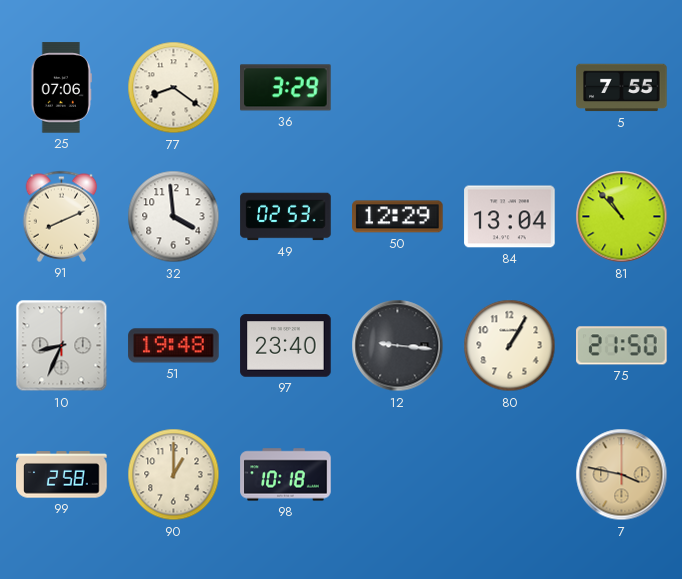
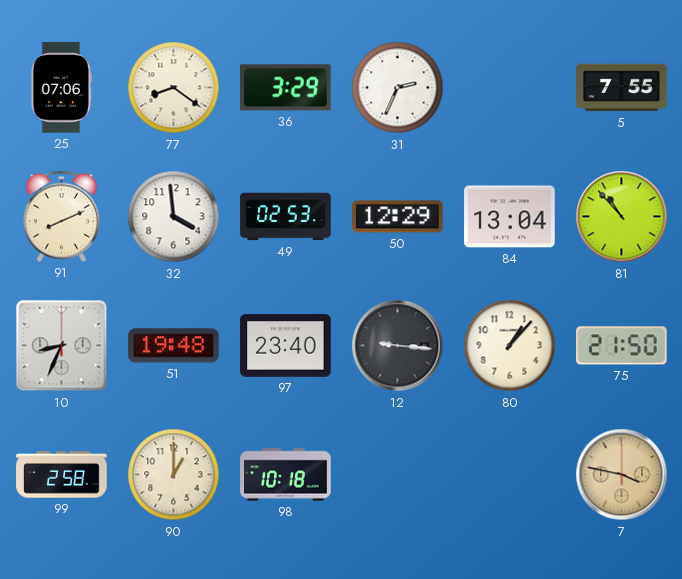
31: none -> 2:34 (398, 88)
80: 1:05 -> 1:07 (510, 346)
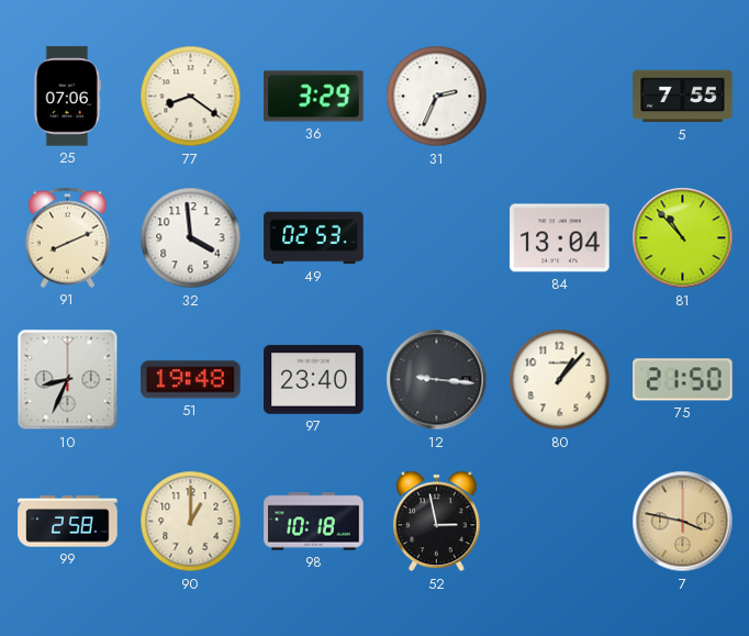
50: 12:29 -> none (398, 217)
52: none -> 2:58 (437, 522)
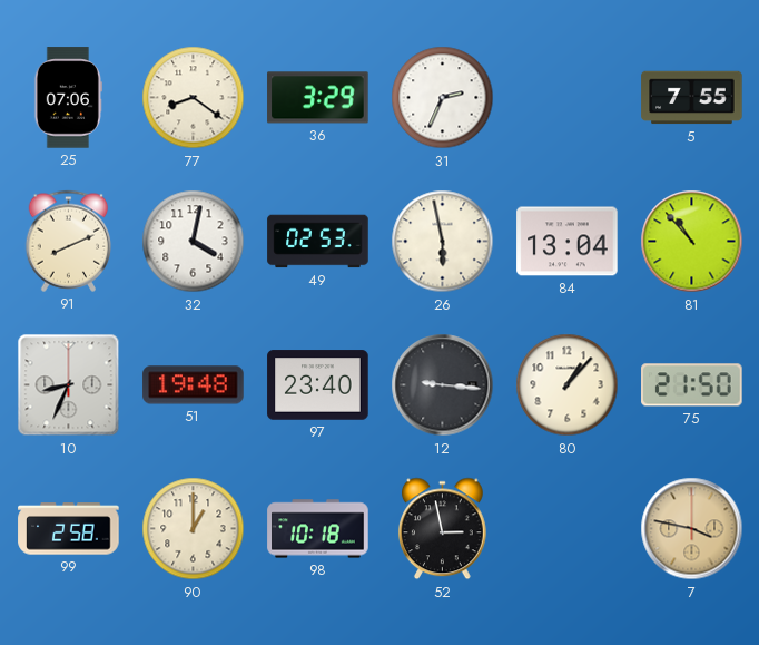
32: 3:59 -> 4:02 (194, 242)
26: none -> 5:58 (443, 242)
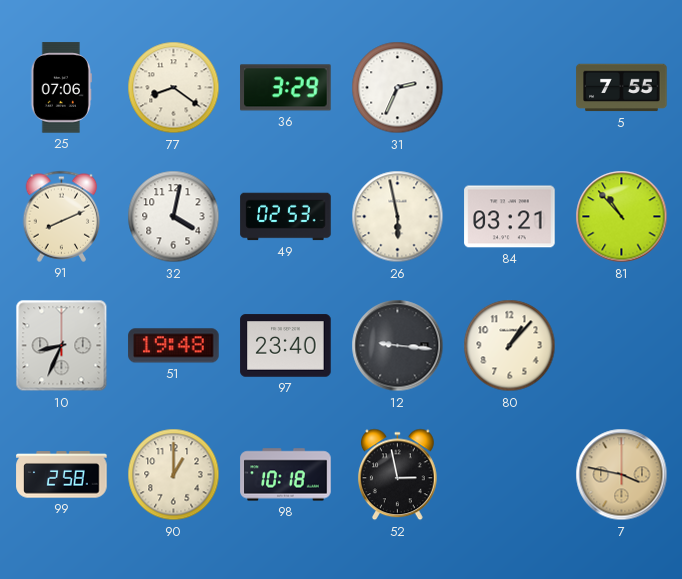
84: 13:04 -> 03:21 (510, 217)
75: 21:50 -> none (692, 385)
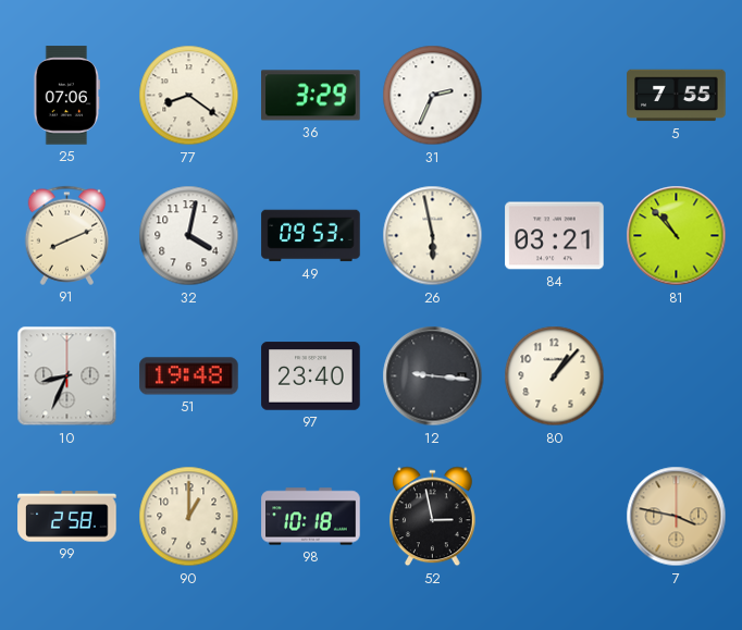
49: 02:53 -> 09:53 (311, 236)
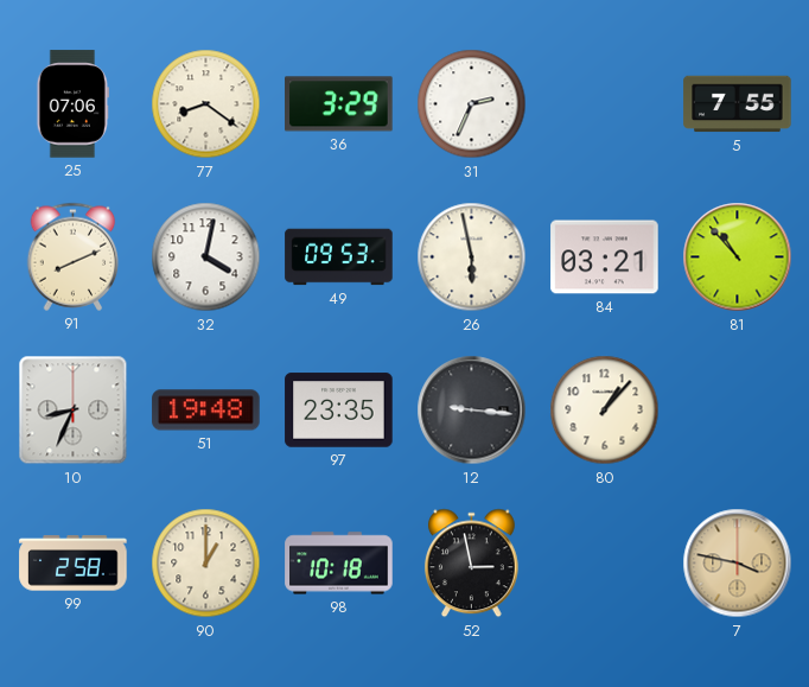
97: 23:40 -> 23:35 (339, 411)
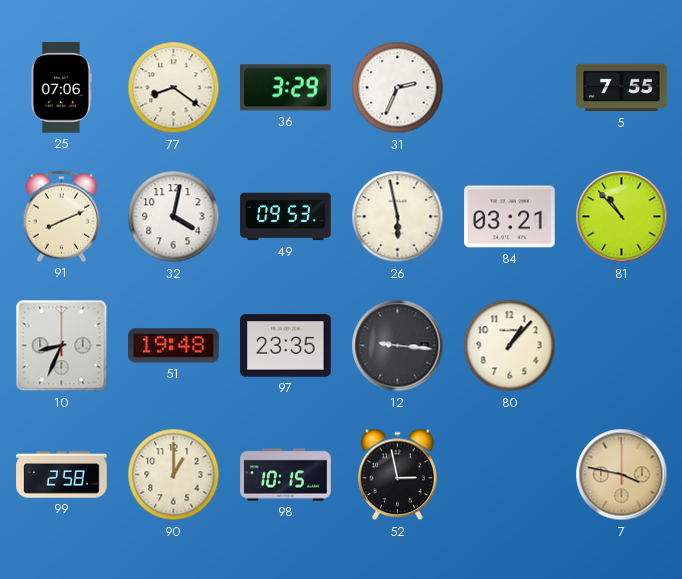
98: 10:18 -> 10:15 (286, 475)
